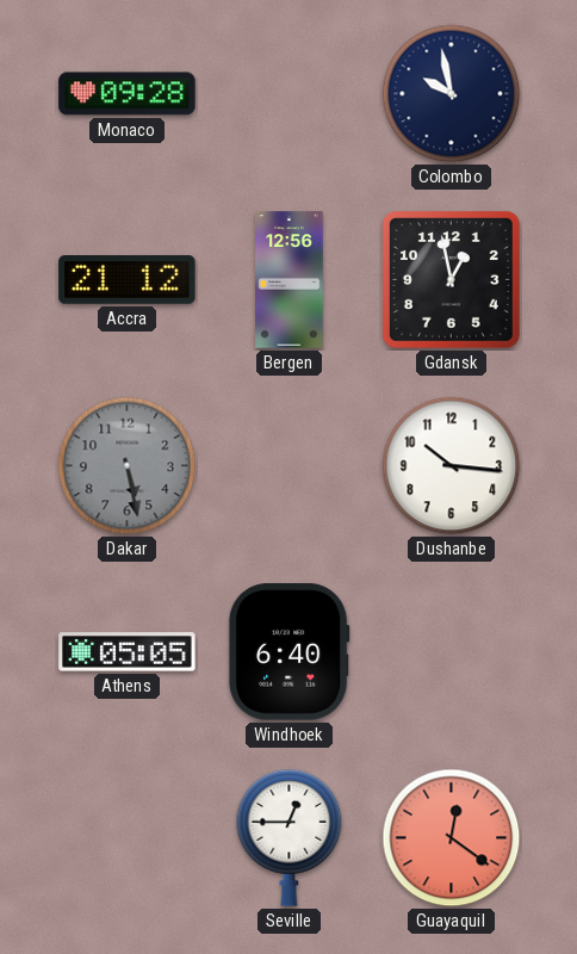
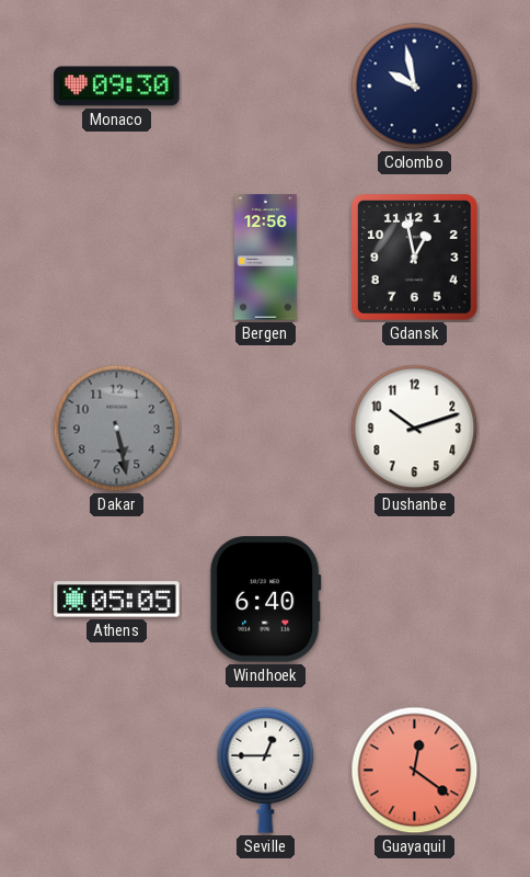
Monaco: 09:28 -> 09:30 (117, 87)
Accra: 21:12 -> none (128, 280)
Dushanbe: 10:16 -> 10:12 (415, 429)
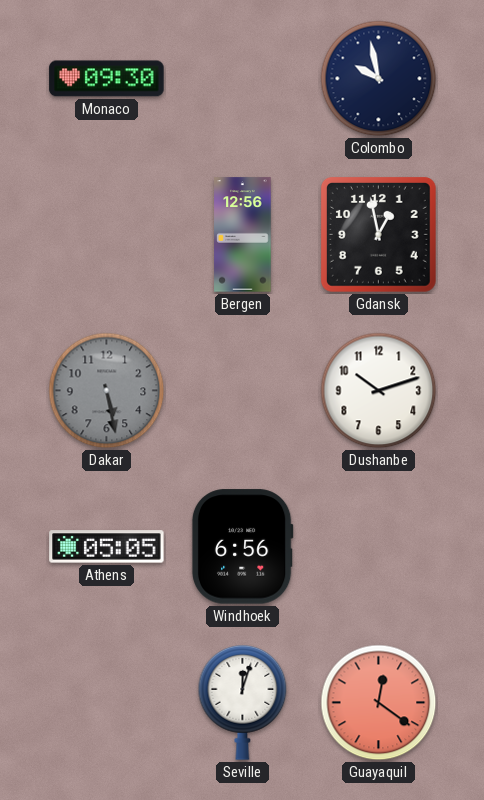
Windhoek: 6:40 -> 6:56 (242, 547)
Seville: 12:45 -> 12:03 (243, 702)
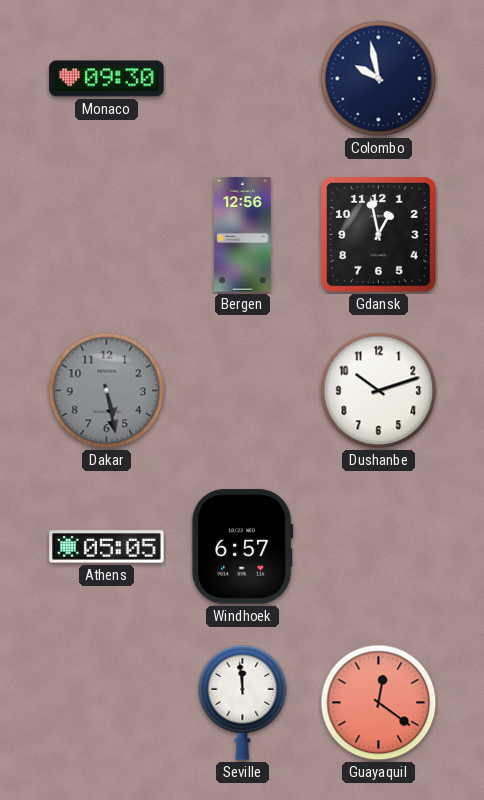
Windhoek: 6:56 -> 6:57 (242, 547)
Seville: 12:03 -> 11:59 (243, 702)
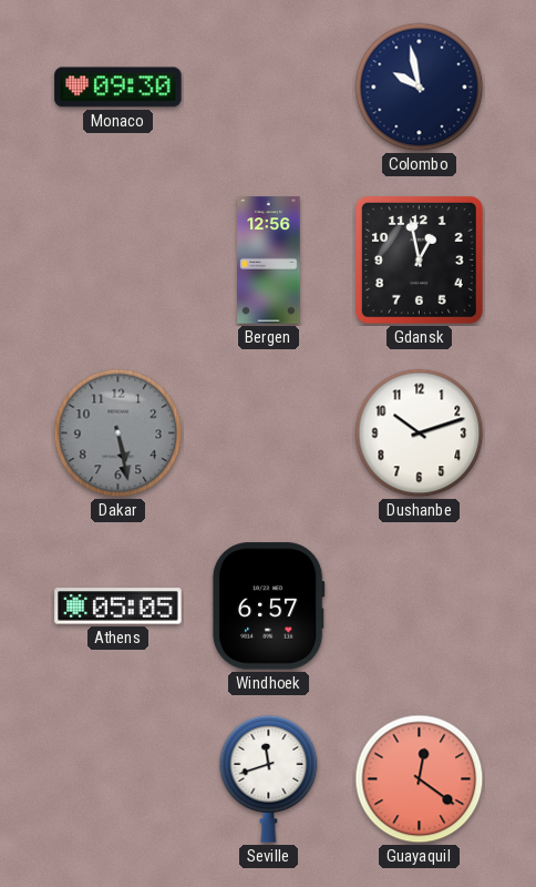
Seville: 11:59 -> 11:42 (269, 778)
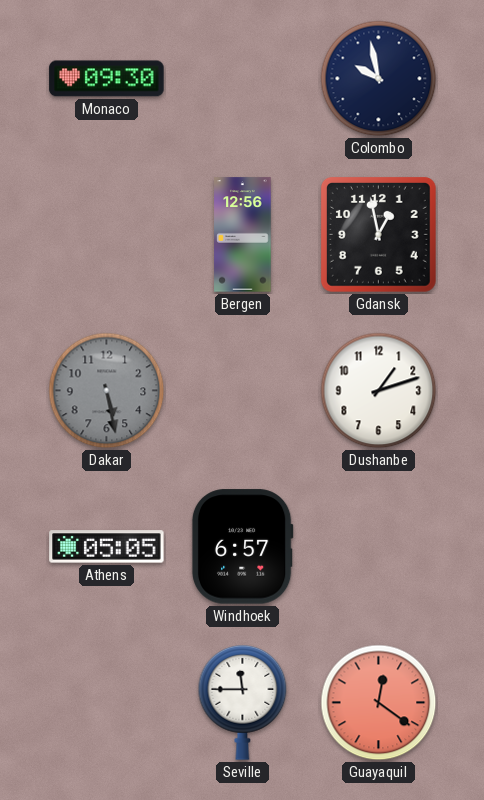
Dushanbe: 10:12 -> 1:12 (379, 391)
Seville: 11:42 -> 11:45 (243, 702)
